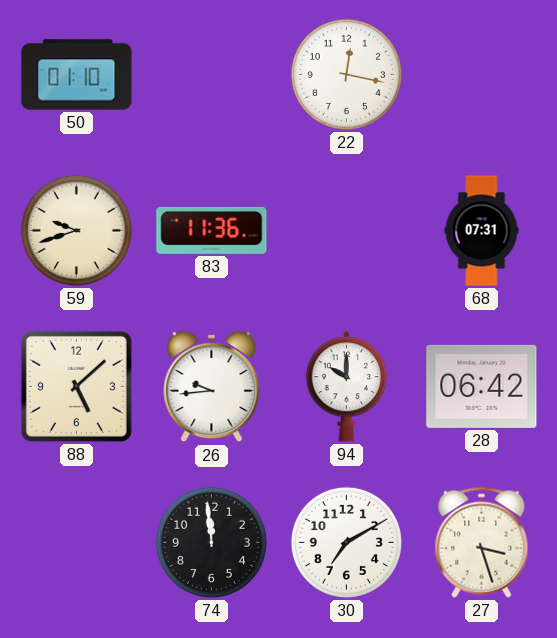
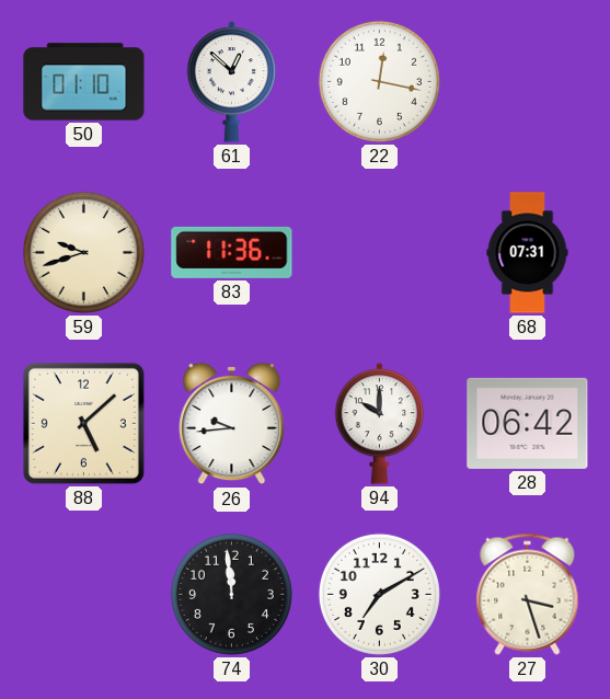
61: none -> 12:52 (232, 82)
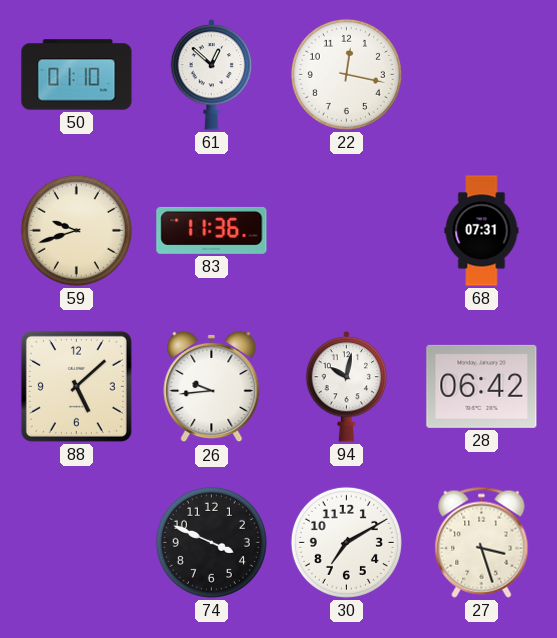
94: 10:00 -> 10:02 (347, 387)
74: 11:59 -> 3:49 (211, 542)
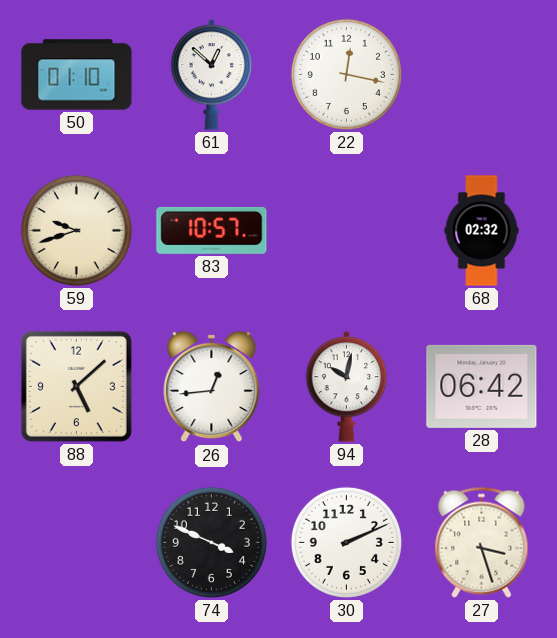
83: 11:36 -> 10:57 (212, 230)
68: 07:31 -> 02:32 (482, 231)
26: 9:44 -> 12:44 (212, 387)
30: 7:10 -> 2:11 (346, 542)
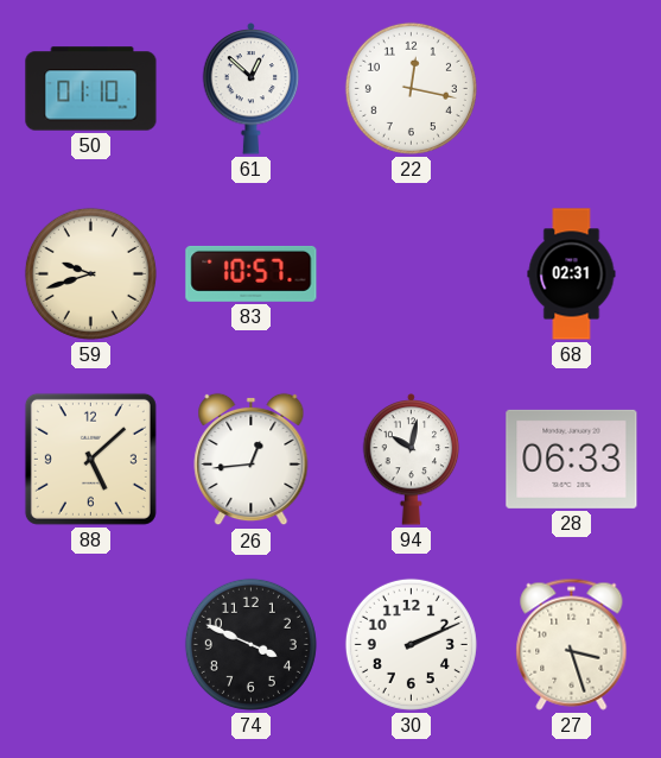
68: 02:32 -> 02:31 (572, 274)
28: 06:42 -> 06:33 (572, 459)
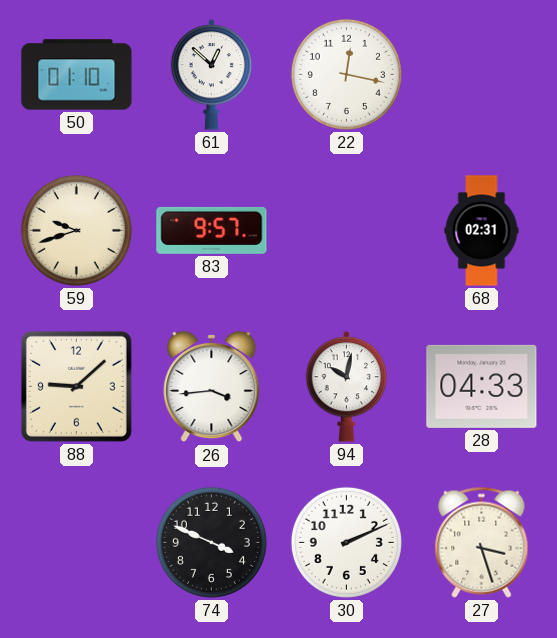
83: 10:57 -> 9:57 (212, 230)
88: 5:08 -> 9:08 (76, 386)
26: 12:44 -> 3:44 (212, 387)
28: 06:33 -> 04:33 (482, 386)
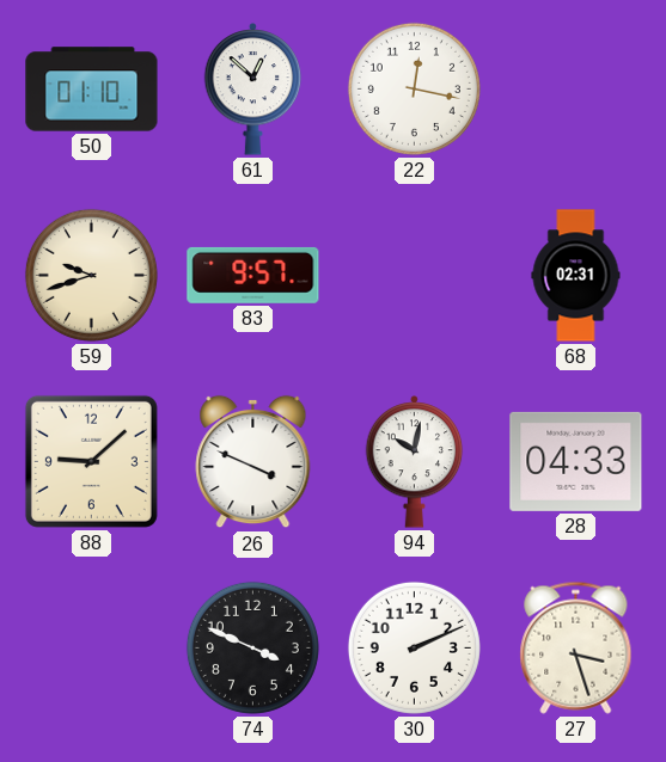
26: 3:44 -> 3:49 (253, 462)
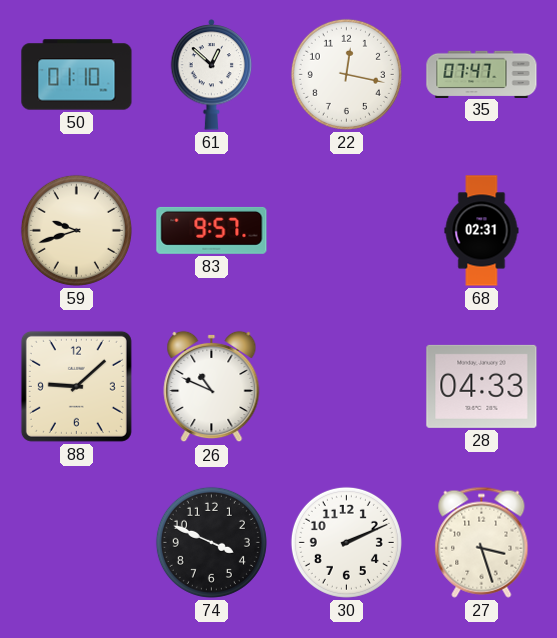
35: none -> 07:47 (482, 74)
26: 3:49 -> 10:49 (212, 387)
94: 10:02 -> none (415, 462)
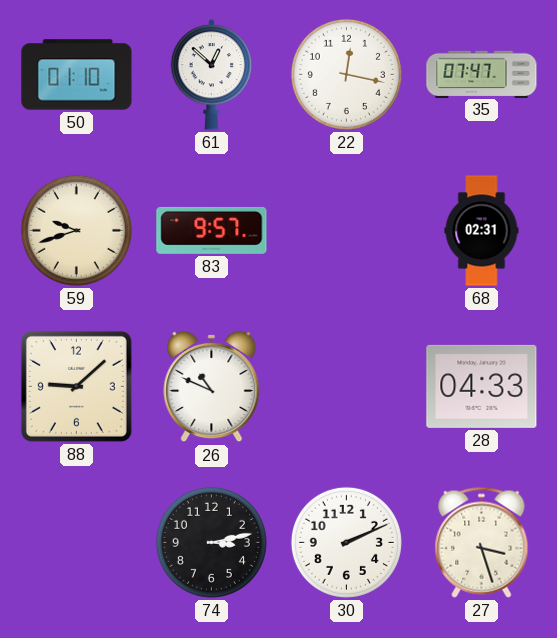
74: 3:49 -> 3:13 (211, 542)
